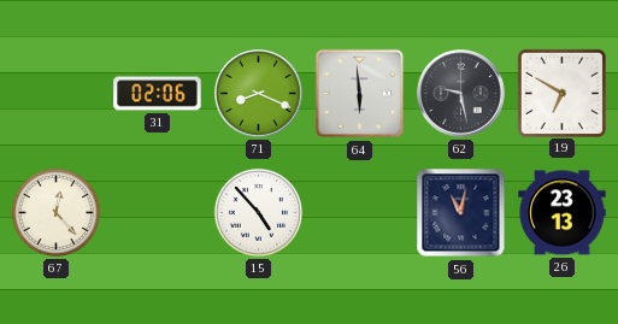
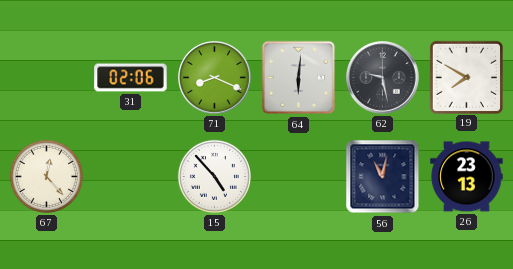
64: 5:59 -> 6:01 (299, 78)
19: 6:50 -> 7:50 (466, 77)
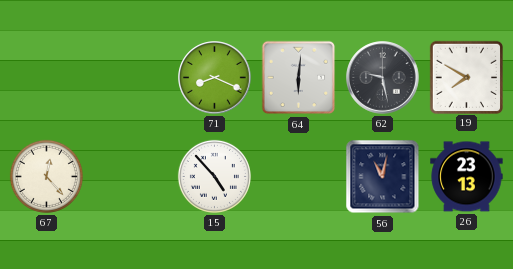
31: 02:06 -> none (131, 78)
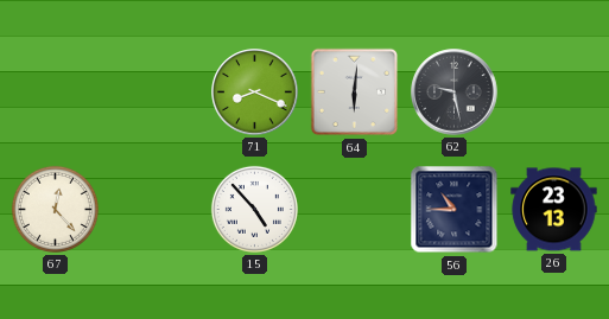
19: 7:50 -> none (466, 77)
56: 11:02 -> 10:45 (455, 210)
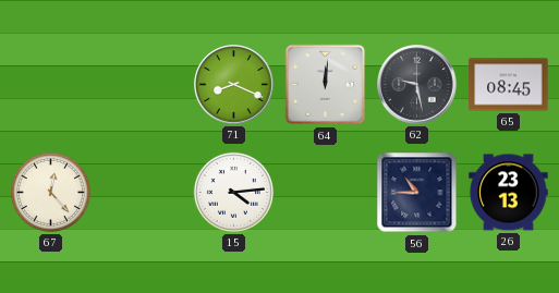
64: 6:01 -> 12:01 (326, 85)
65: none -> 08:45 (509, 85)
15: 4:53 -> 4:14 (233, 192)
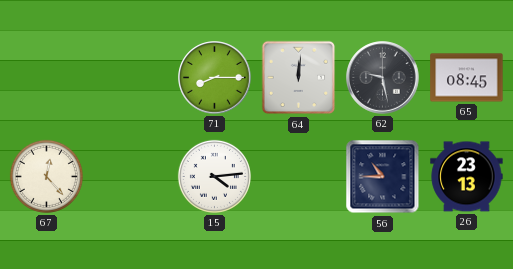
71: 8:19 -> 8:15 (215, 78)
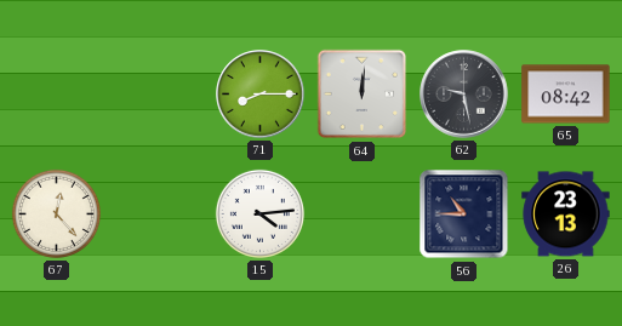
65: 08:45 -> 08:42 (566, 95)
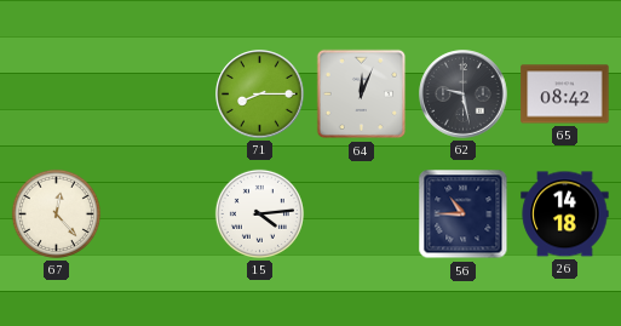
64: 12:01 -> 12:04 (362, 95)
26: 23:13 -> 14:18 (565, 215)
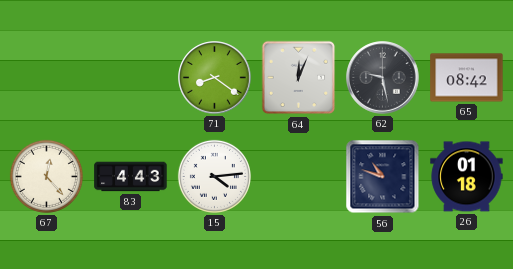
71: 8:15 -> 8:21 (215, 78)
83: none -> 4:43 (131, 177)
56: 10:45 -> 10:48 (383, 177)
26: 14:18 -> 01:18 (467, 177)
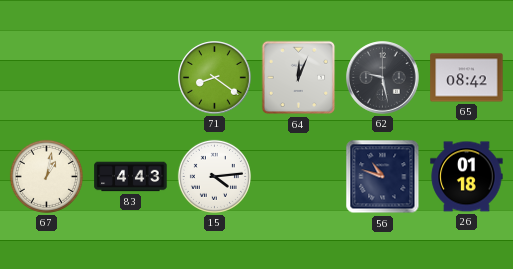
67: 12:23 -> 1:02 (46, 176)
